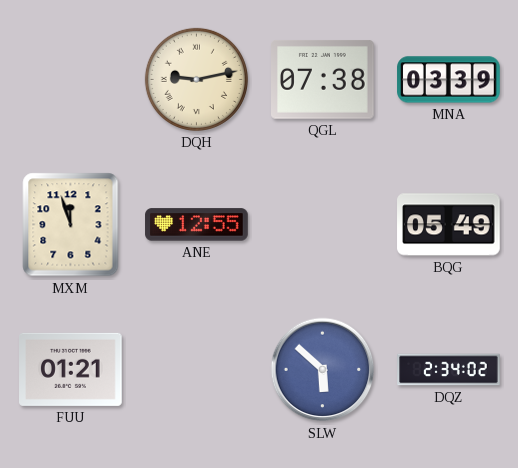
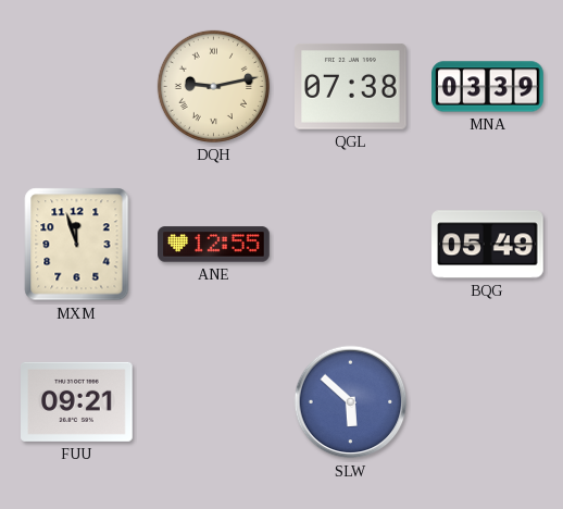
FUU: 01:21 -> 09:21 (77, 401)
DQZ: 2:34 -> none (449, 370)
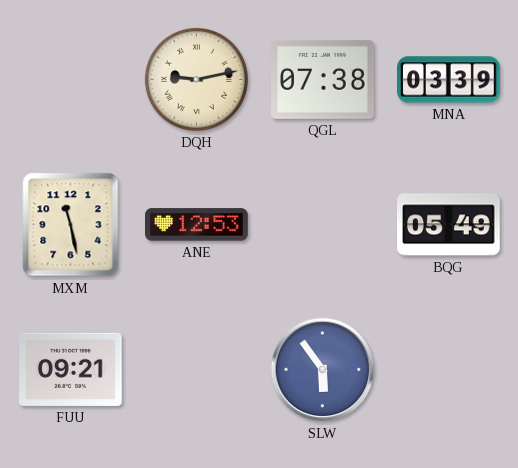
MXM: 11:57 -> 11:28 (71, 225)
ANE: 12:55 -> 12:53 (197, 225)
SLW: 5:52 -> 5:54 (323, 370)
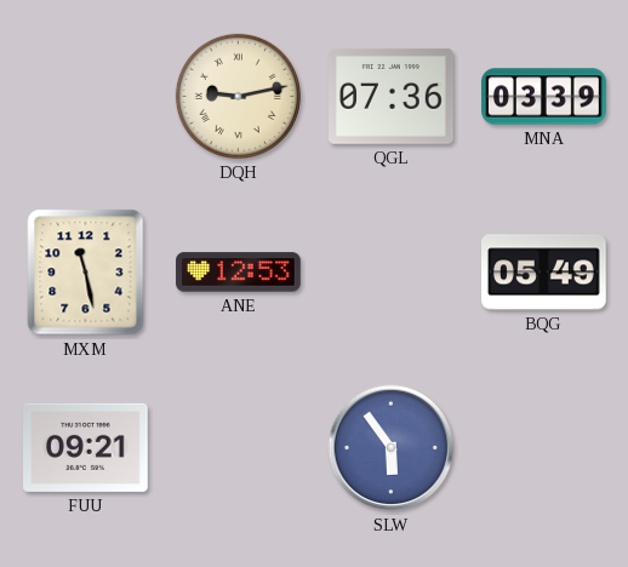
QGL: 07:38 -> 07:36 (392, 97)
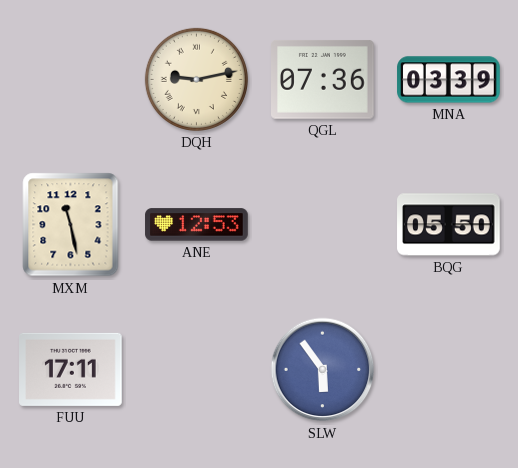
BQG: 05:49 -> 05:50 (449, 225)
FUU: 09:21 -> 17:11 (71, 369)
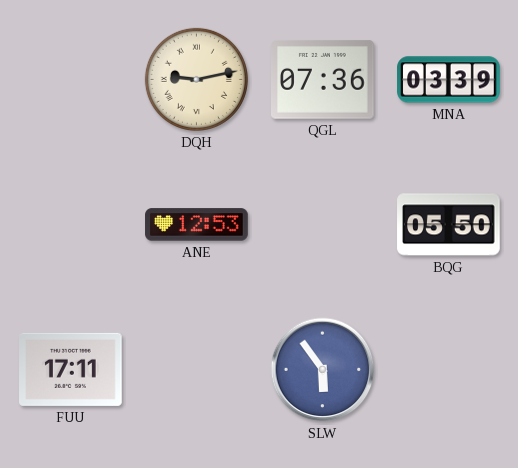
MXM: 11:28 -> none (71, 225)
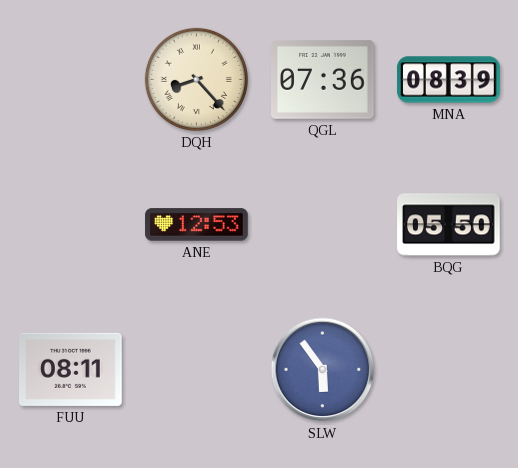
DQH: 9:13 -> 8:23 (196, 79)
MNA: 03:39 -> 08:39 (449, 80)
FUU: 17:11 -> 08:11 (71, 369)
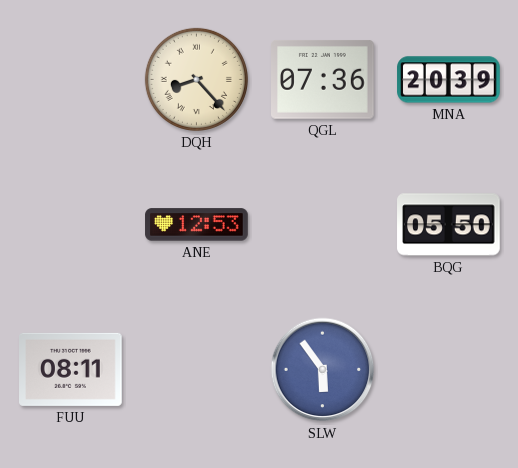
MNA: 08:39 -> 20:39 (449, 80)
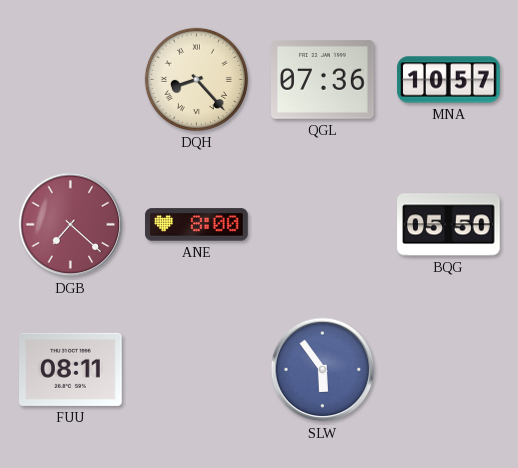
MNA: 20:39 -> 10:57 (449, 80)
DGB: none -> 7:22 (71, 225)
ANE: 12:53 -> 8:00 (197, 225)
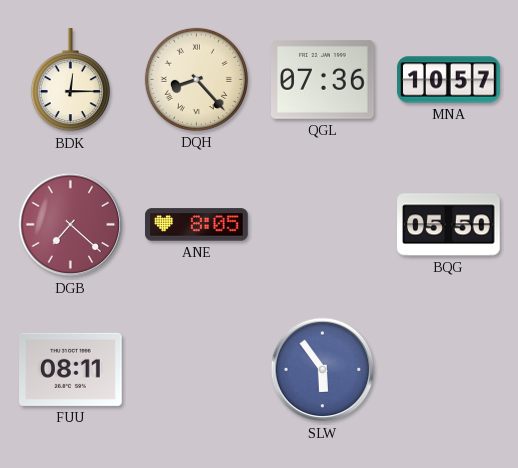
BDK: none -> 12:15 (70, 80)
ANE: 8:00 -> 8:05 (197, 225)
